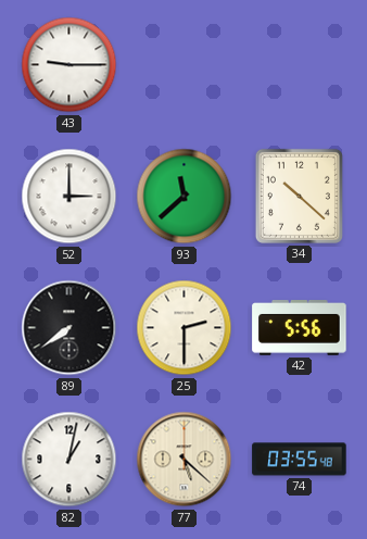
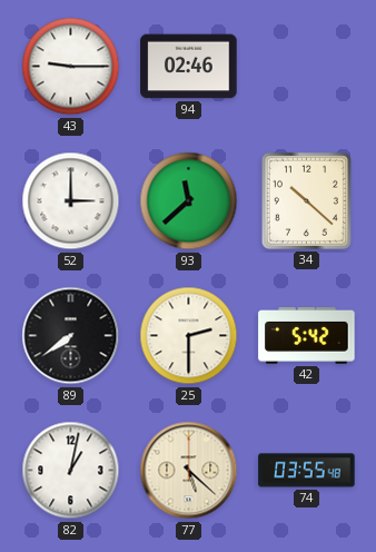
94: none -> 02:46 (189, 67)
42: 5:56 -> 5:42 (307, 336)
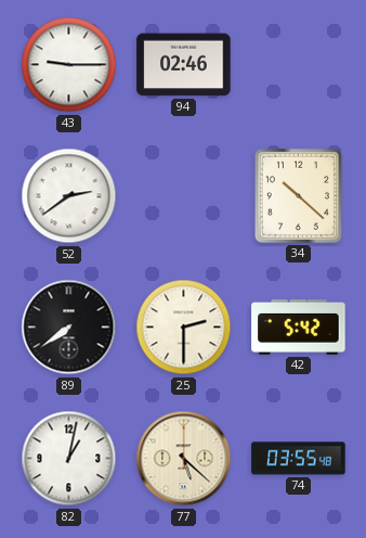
52: 3:00 -> 2:39 (69, 196)
93: 11:38 -> none (189, 201)
